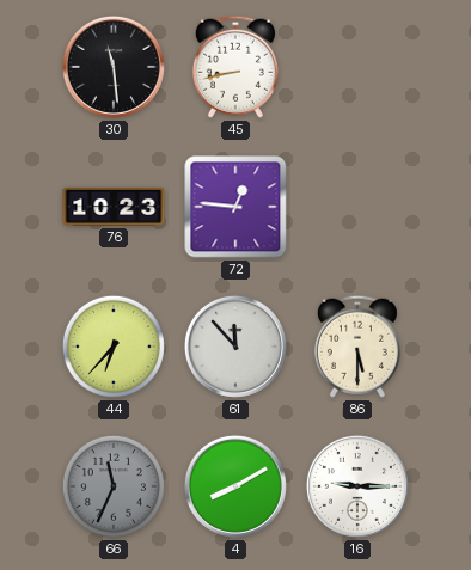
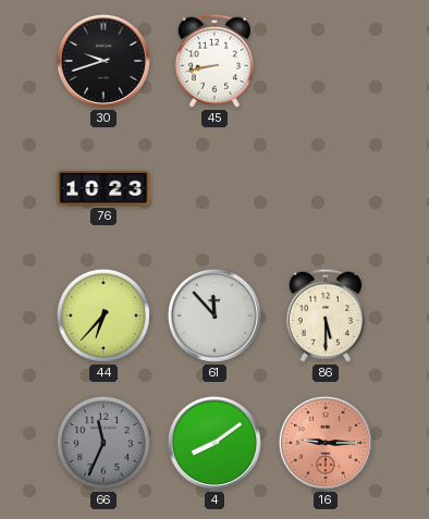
30: 11:29 -> 9:42 (103, 61)
72: 12:46 -> none (235, 207)
4: 8:10 -> 8:09 (214, 443)
16 dial: white -> salmon (326, 443)
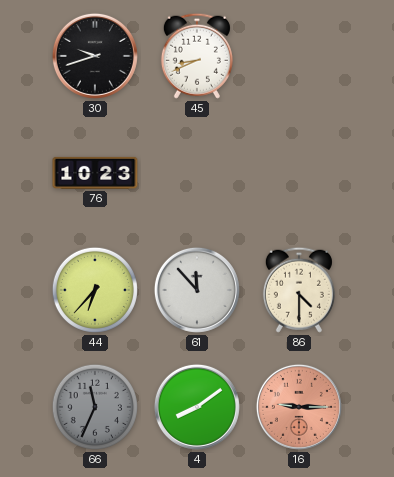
45: 8:43 -> 8:41 (197, 56)
86: 5:30 -> 4:30 (299, 290)
